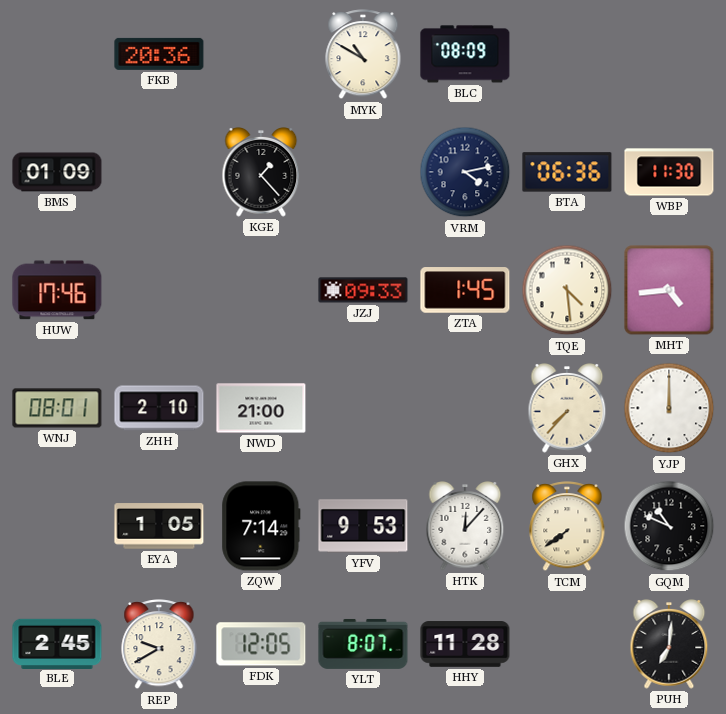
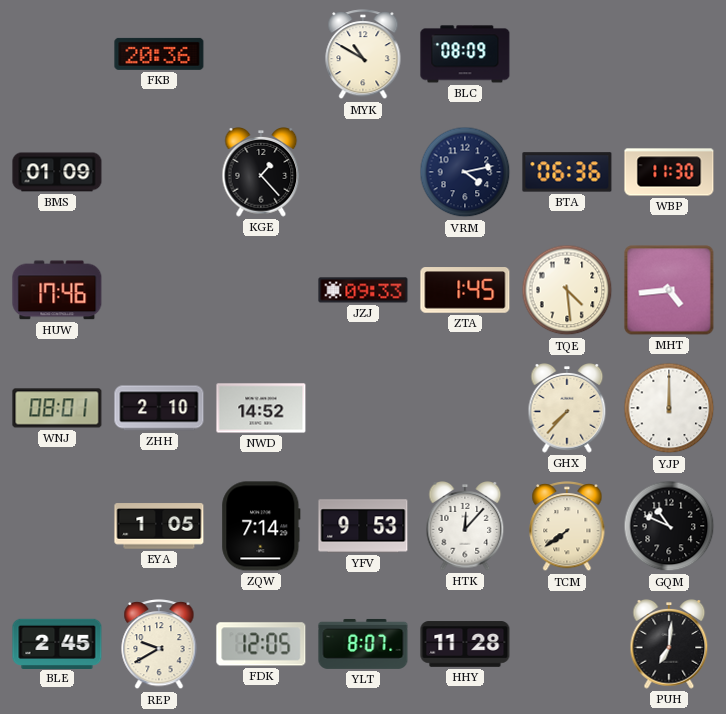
NWD: 21:00 -> 14:52 (261, 408)
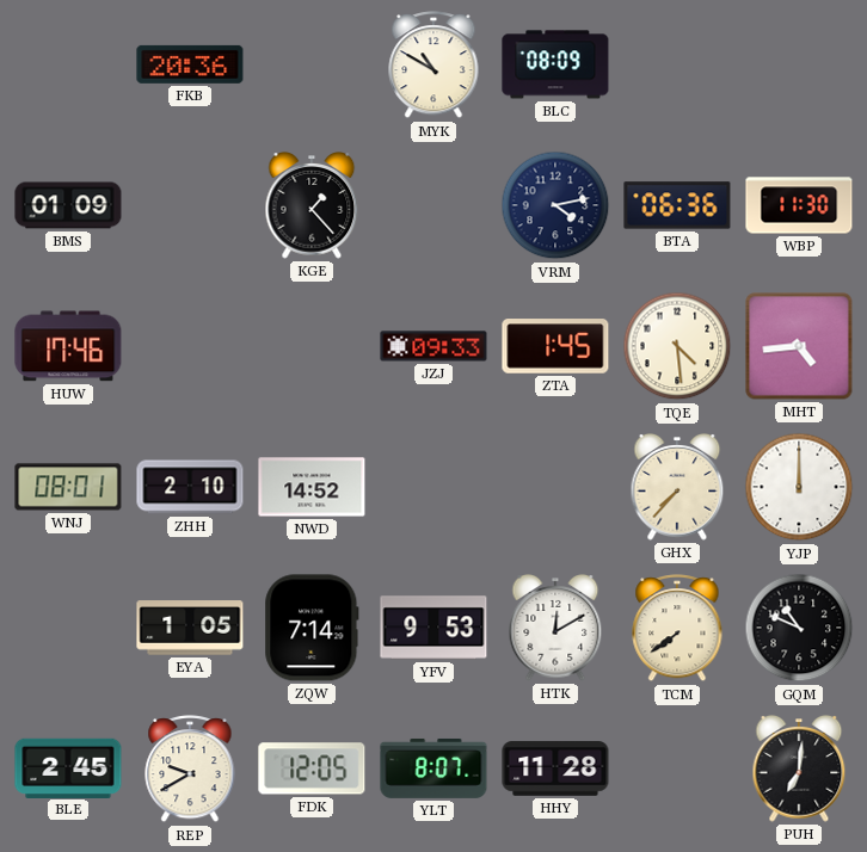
HTK: 12:07 -> 12:10 (555, 629)
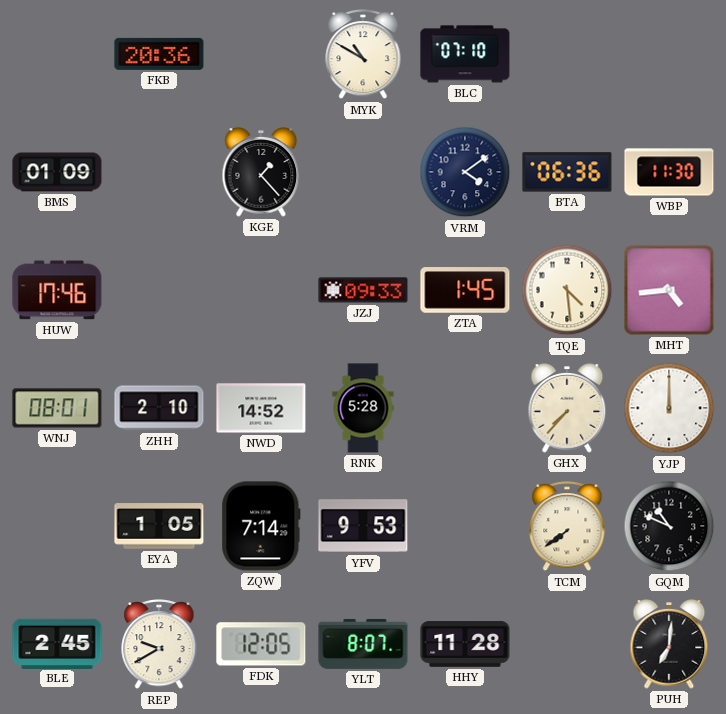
BLC: 08:09 -> 07:10 (465, 54)
VRM: 4:13 -> 4:09 (465, 172)
RNK: none -> 5:28 (363, 408)
HTK: 12:10 -> none (555, 629)
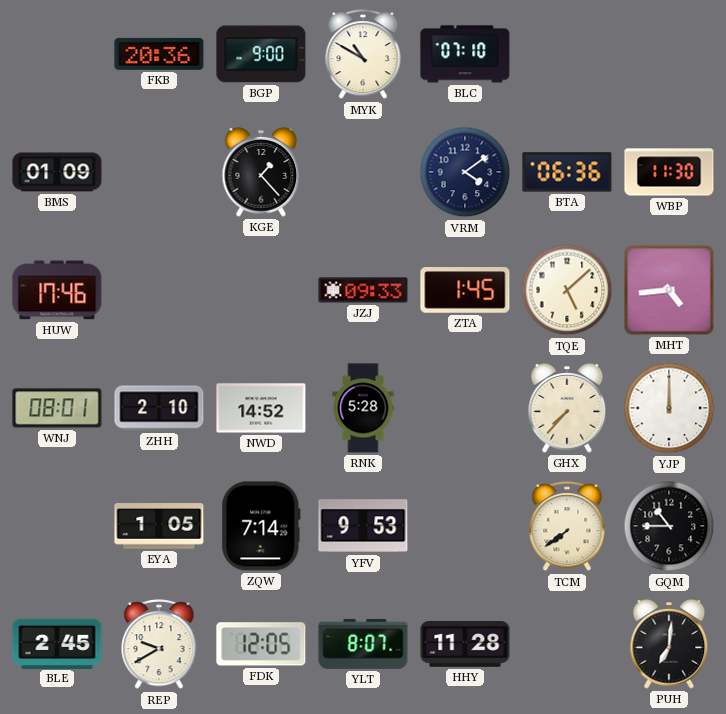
BGP: none -> 9:00 (261, 54)
TQE: 4:29 -> 5:08 (567, 290)
GQM: 10:49 -> 10:45 (669, 526)
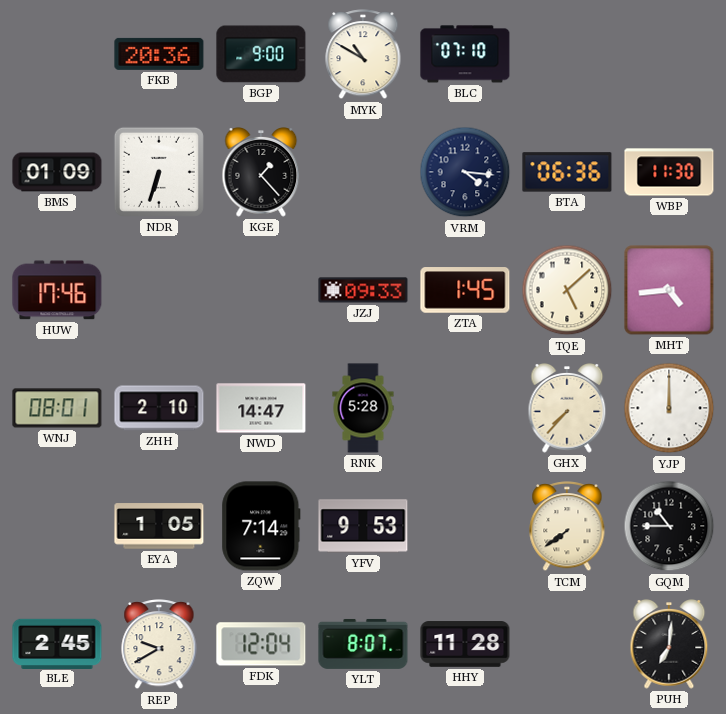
NDR: none -> 6:33 (159, 172)
VRM: 4:09 -> 4:16 (465, 172)
NWD: 14:52 -> 14:47 (261, 408)
FDK: 12:05 -> 12:04 (261, 644)
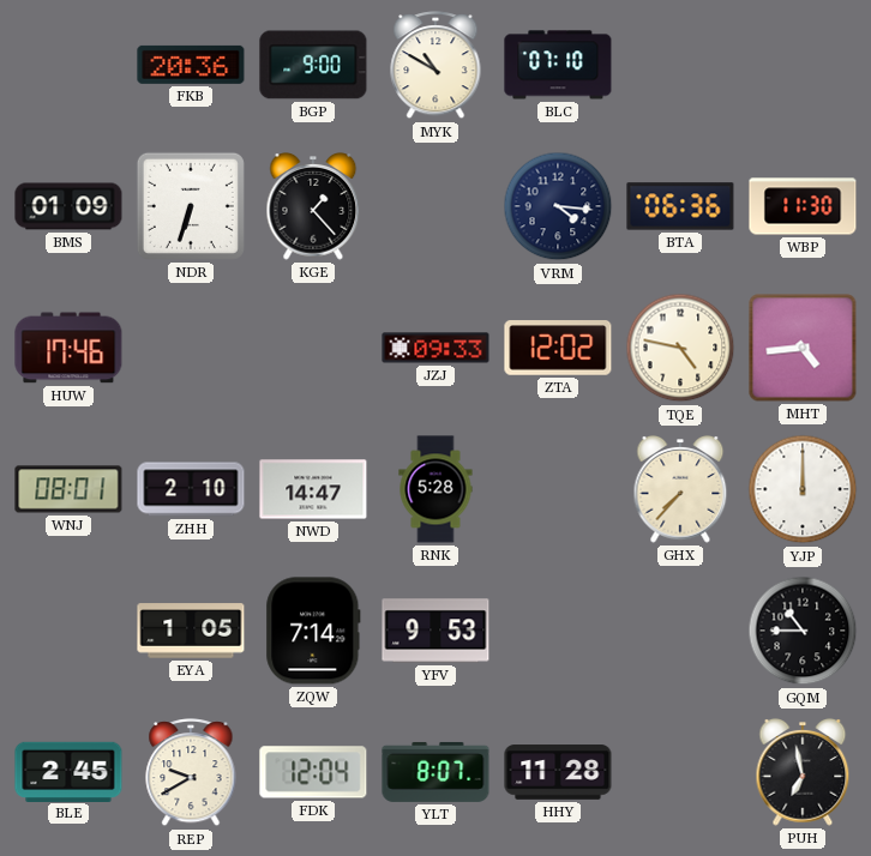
ZTA: 1:45 -> 12:02 (558, 348)
TQE: 5:08 -> 4:47 (680, 348)
TCM: 7:39 -> none (567, 527)
PUH: 7:01 -> 6:58 (803, 773)
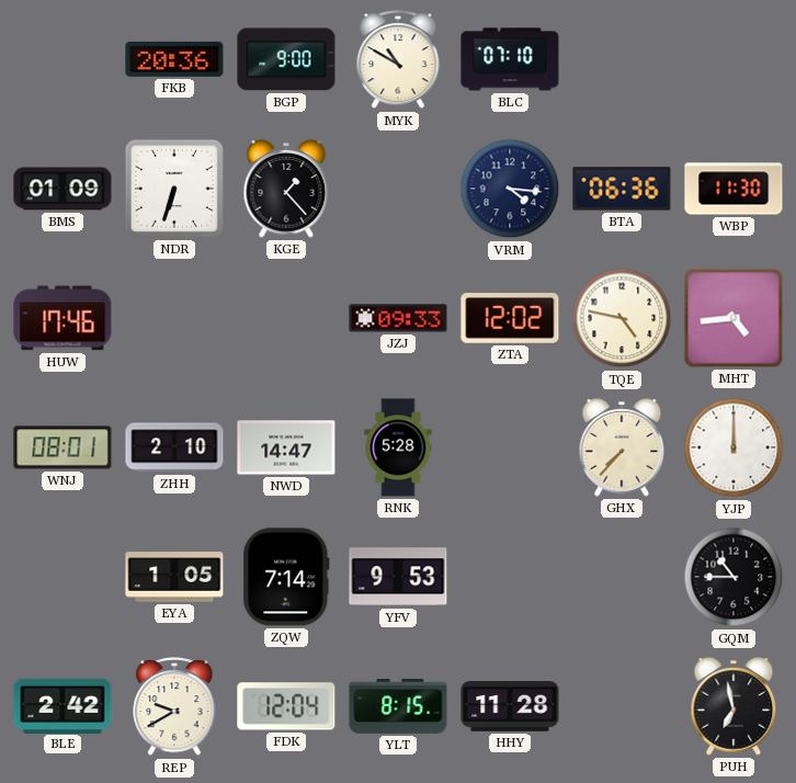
BLE: 2:45 -> 2:42 (62, 705)
YLT: 8:07 -> 8:15 (398, 706)
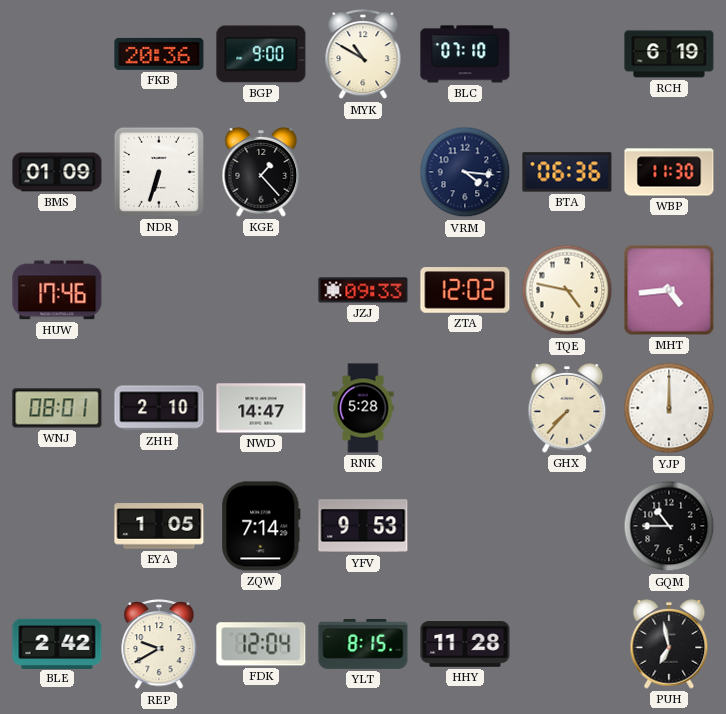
RCH: none -> 6:19 (669, 54)
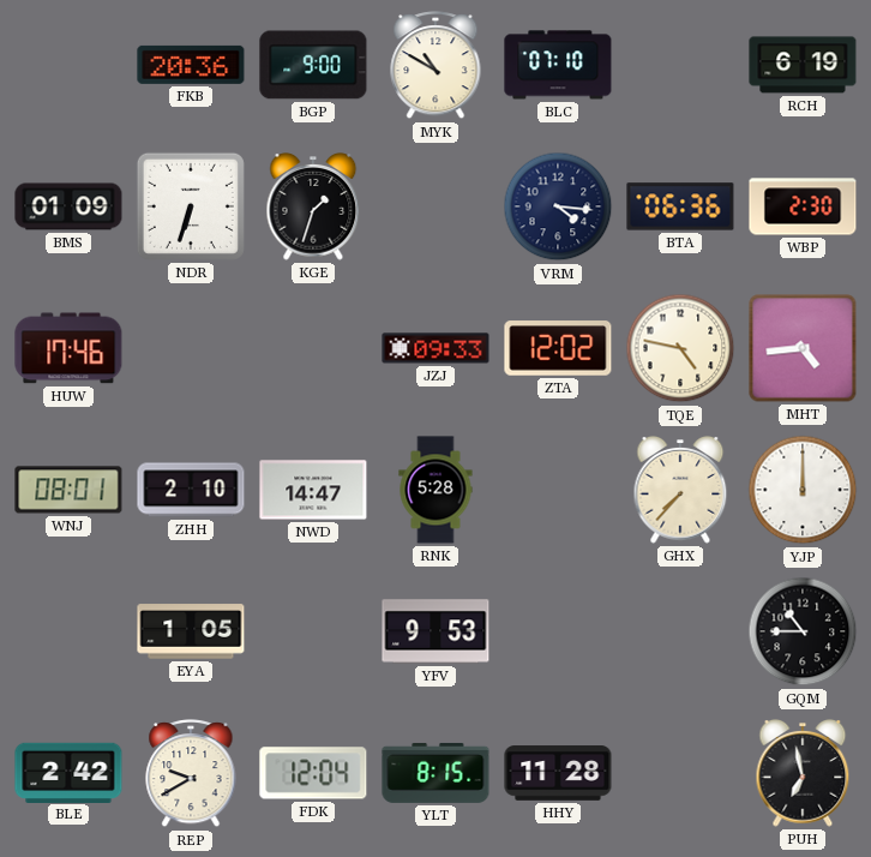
KGE: 1:23 -> 1:33 (313, 208)
WBP: 11:30 -> 2:30 (803, 206)
ZQW: 7:14 -> none (261, 526)
